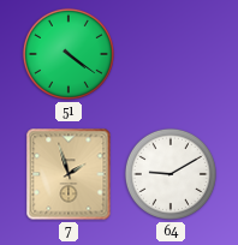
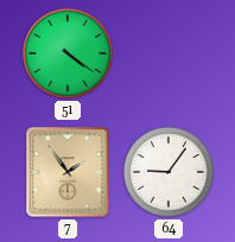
7: 1:57 -> 1:54 (68, 172)
64: 9:10 -> 9:06 (169, 172)
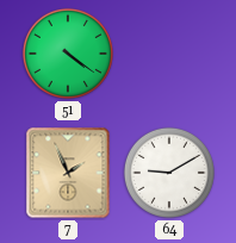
7: 1:54 -> 1:56 (68, 173)
64: 9:06 -> 9:10 (169, 173)
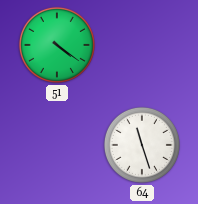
7: 1:56 -> none (68, 173)
64: 9:10 -> 11:27 (142, 145)
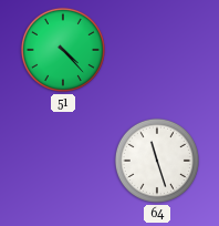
51: 4:21 -> 4:23 (63, 50)
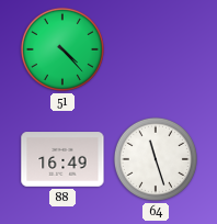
88: none -> 16:49 (62, 159)
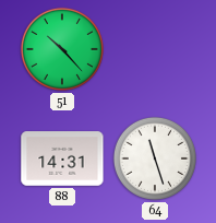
51: 4:23 -> 10:23 (62, 49)
88: 16:49 -> 14:31 (62, 159)
